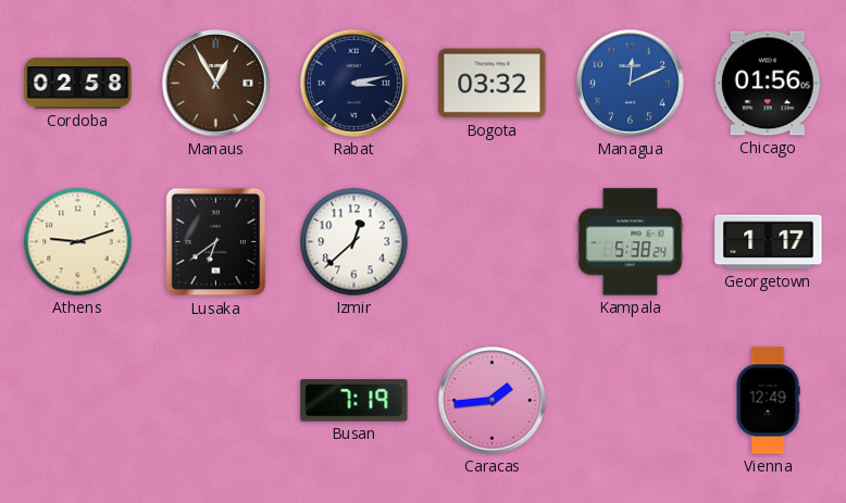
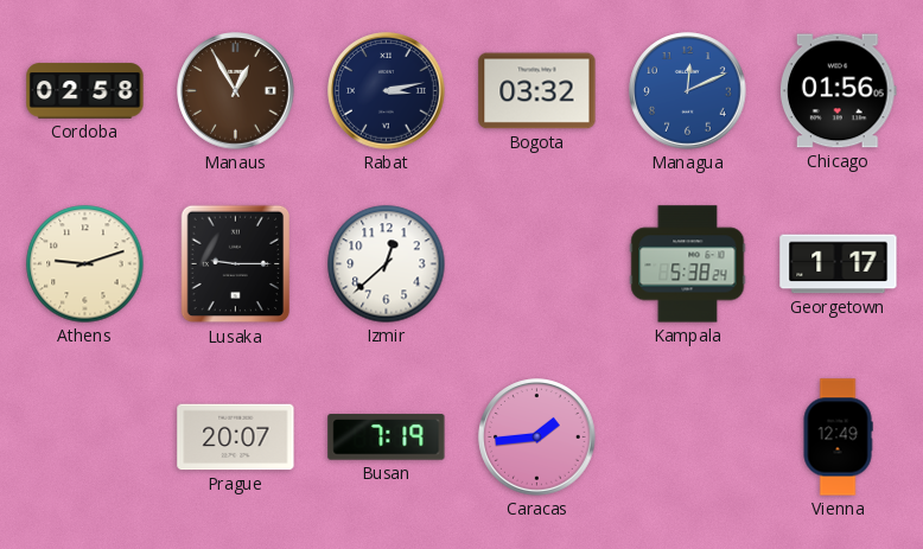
Lusaka: 6:39 -> 9:15 (236, 264)
Prague: none -> 20:07 (236, 438)
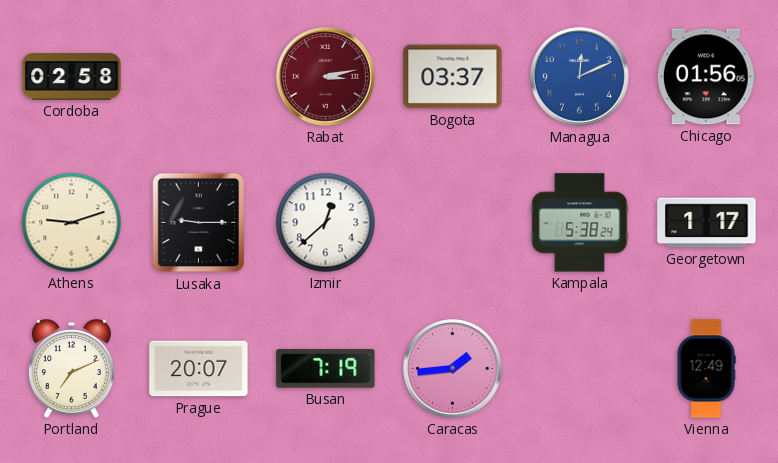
Manaus: 12:55 -> none (236, 91)
Rabat dial: navy -> burgundy (326, 77)
Bogota: 03:32 -> 03:37 (453, 77)
Portland: none -> 7:11 (71, 369)
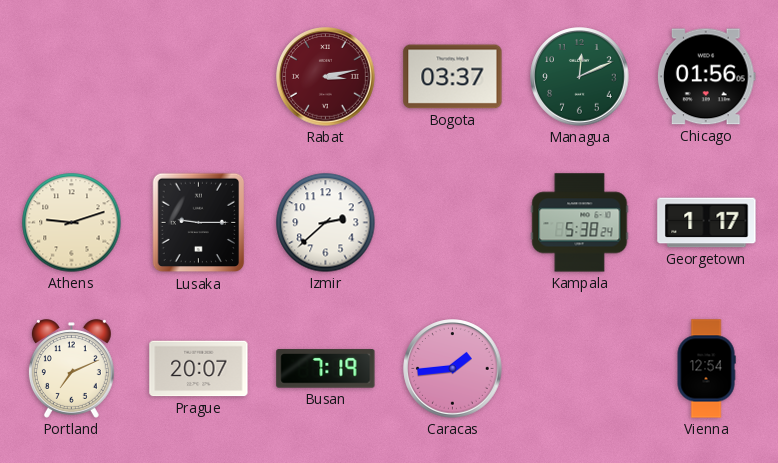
Cordoba: 02:58 -> none (72, 77)
Managua dial: blue -> green (580, 77)
Izmir: 12:38 -> 2:38 (326, 223)
Vienna: 12:49 -> 12:54 (706, 369)
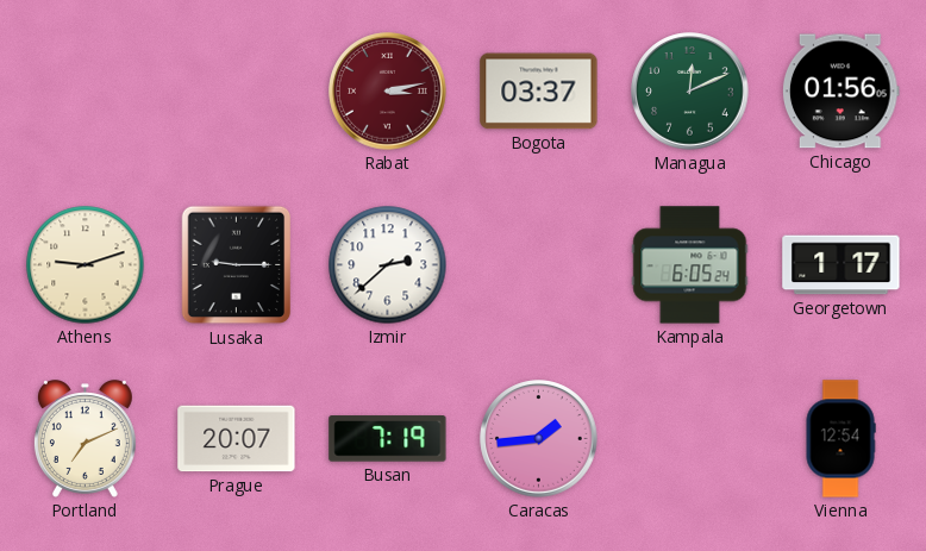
Kampala: 5:38 -> 6:05 (690, 265)
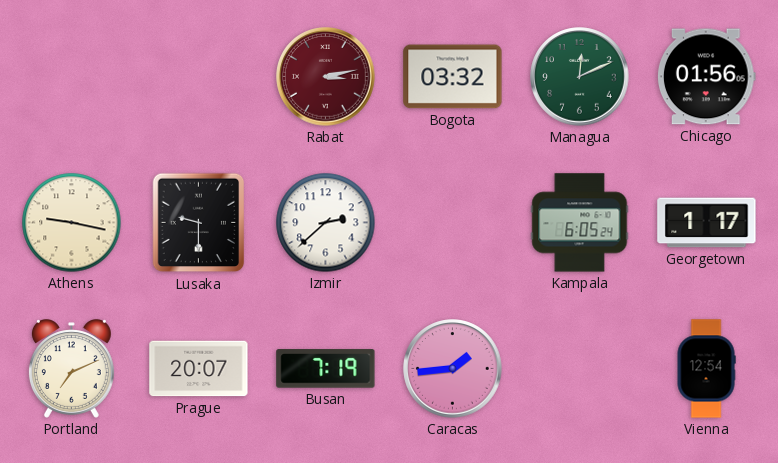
Bogota: 03:37 -> 03:32 (453, 77)
Athens: 9:12 -> 9:17 (72, 223)
Lusaka: 9:15 -> 9:30 (199, 223)
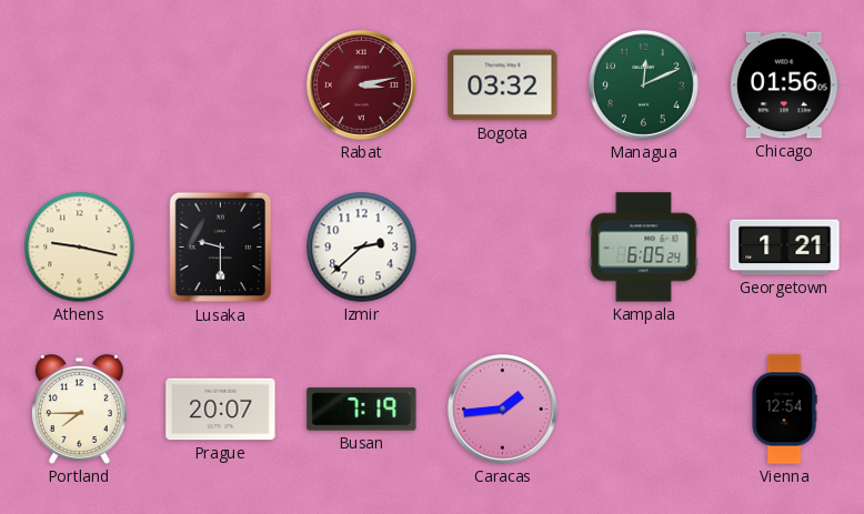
Georgetown: 1:17 -> 1:21 (785, 248)
Portland: 7:11 -> 7:45 (79, 410)
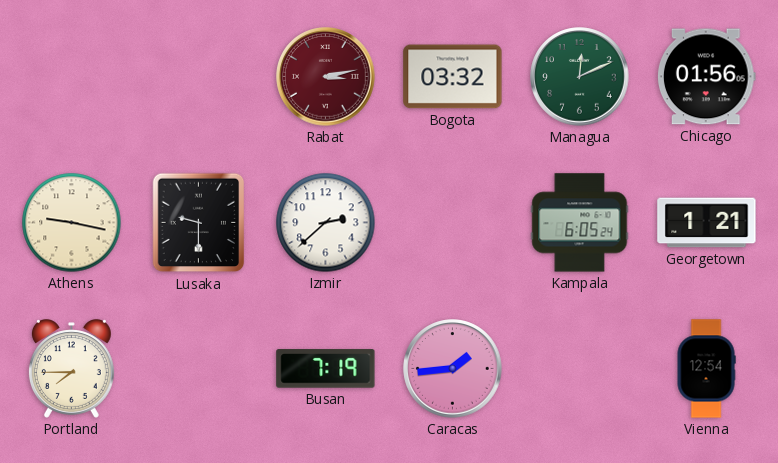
Prague: 20:07 -> none (221, 410)
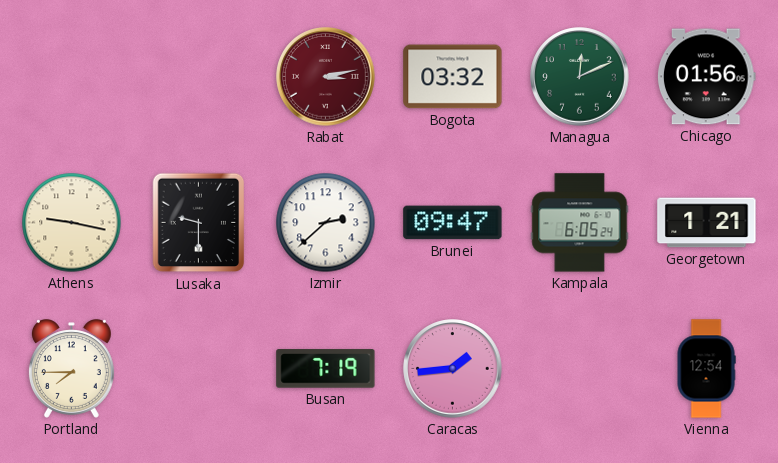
Brunei: none -> 09:47 (453, 223)
